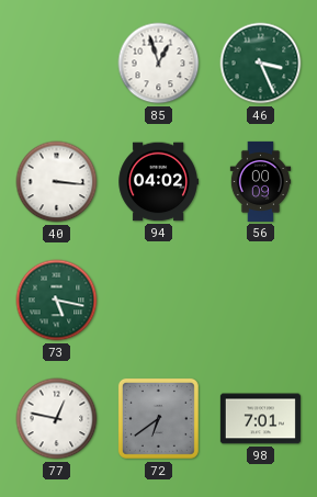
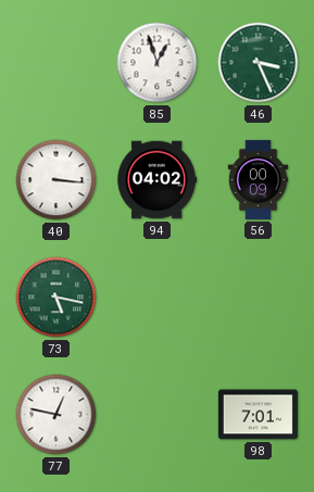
72: 6:39 -> none (158, 418)
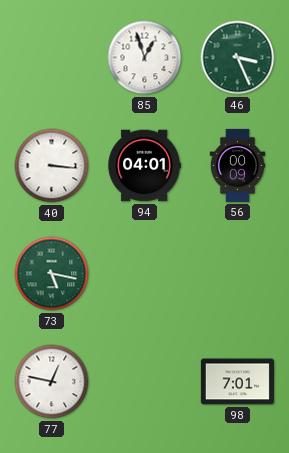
94: 04:02 -> 04:01 (144, 166)
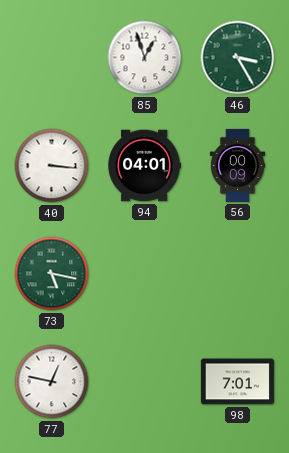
46: 3:26 -> 3:25 (238, 58)
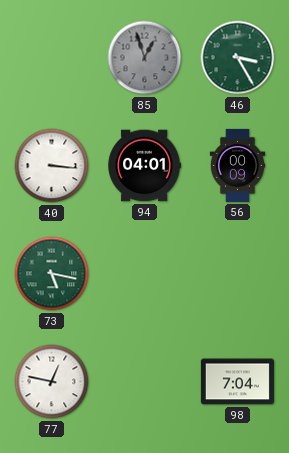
85 dial: white -> grey (145, 58)
98: 7:01 -> 7:04 (237, 382)
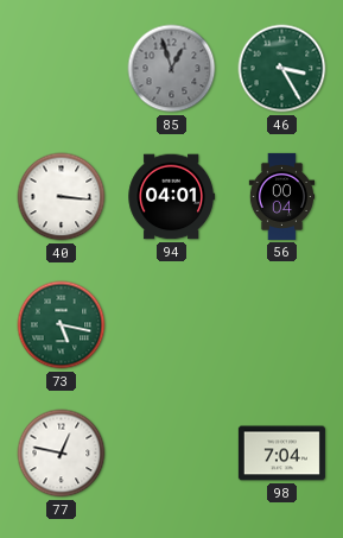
56: 00:09 -> 00:04 (282, 196)
